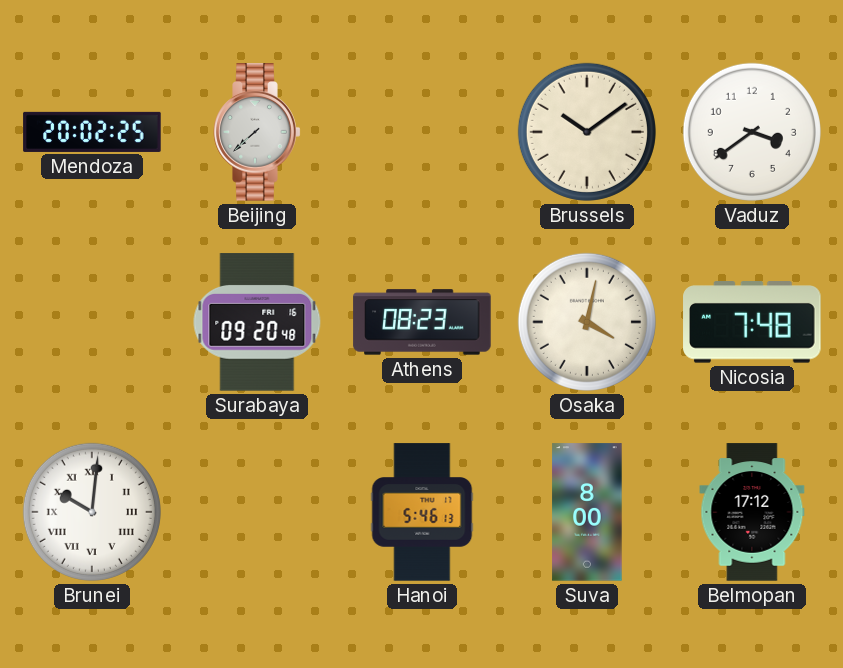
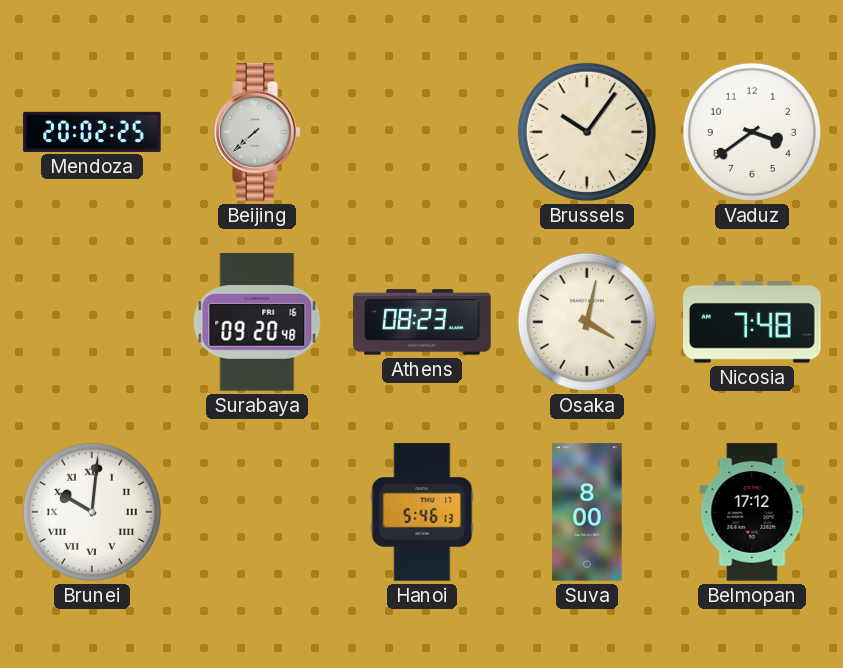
Brussels: 10:09 -> 10:06 (587, 132)
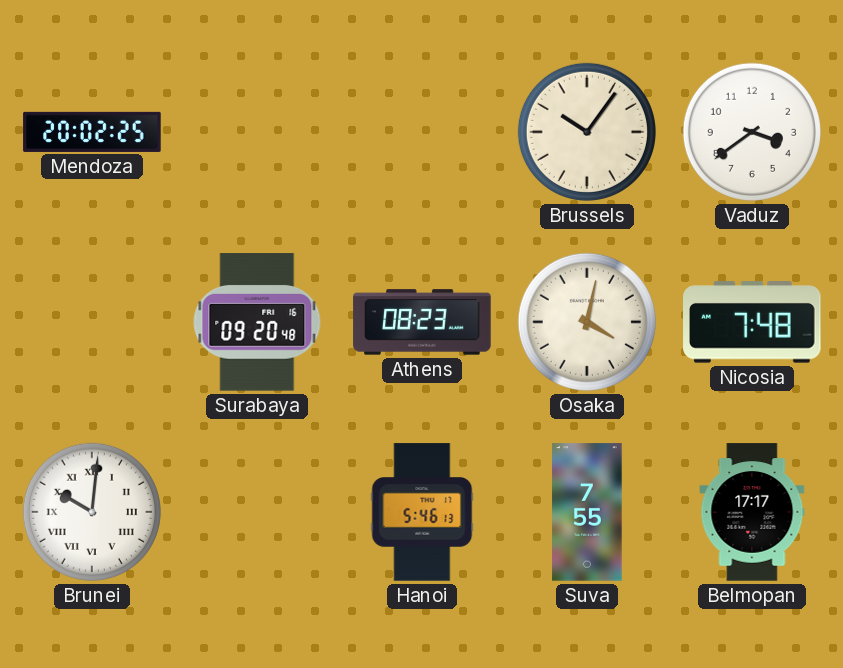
Beijing: 7:38 -> none (257, 132)
Suva: 8:00 -> 7:55 (587, 512)
Belmopan: 17:12 -> 17:17 (752, 512)
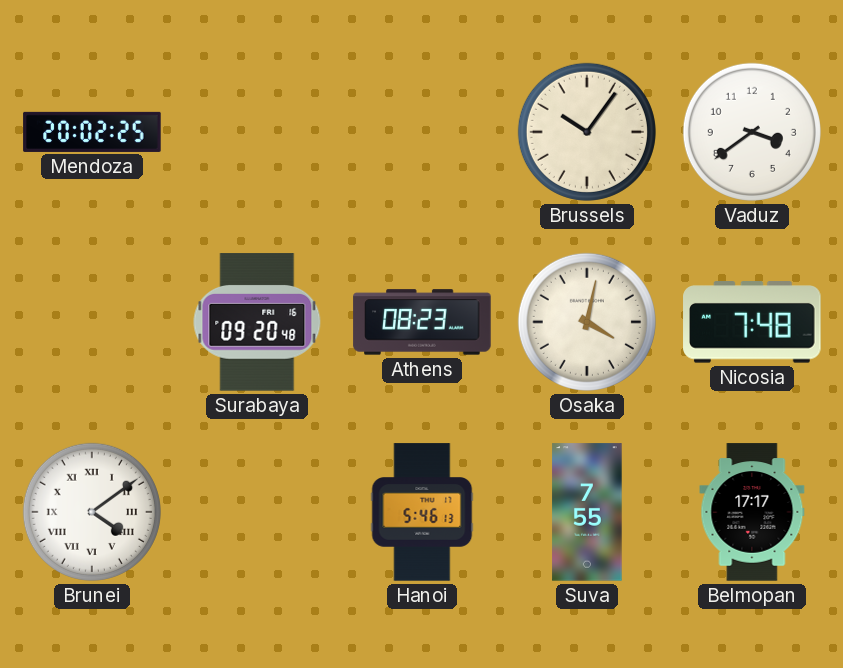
Brunei: 10:01 -> 4:09 (92, 512)
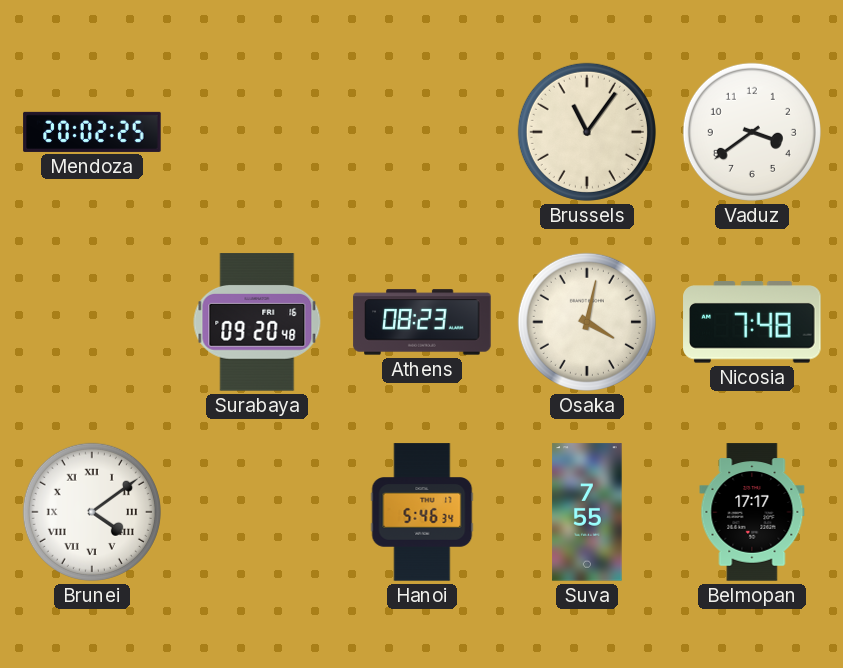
Brussels: 10:06 -> 11:06 (587, 132)
Hanoi: 5:46:13 -> 5:46:34 (422, 512)
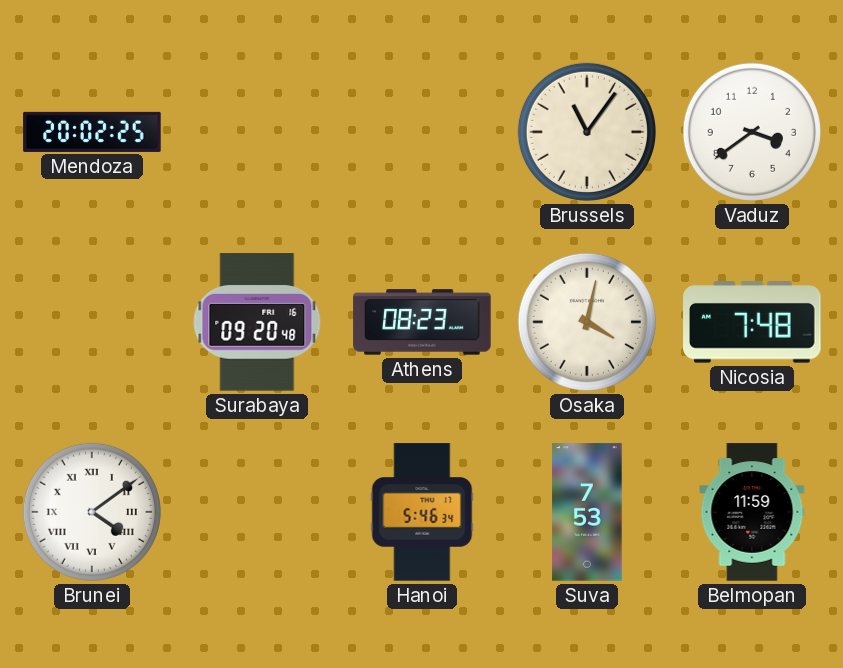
Suva: 7:55 -> 7:53 (587, 512)
Belmopan: 17:17 -> 11:59 (752, 512)
